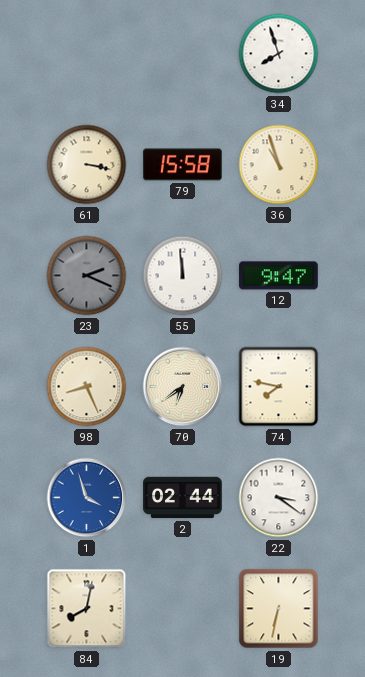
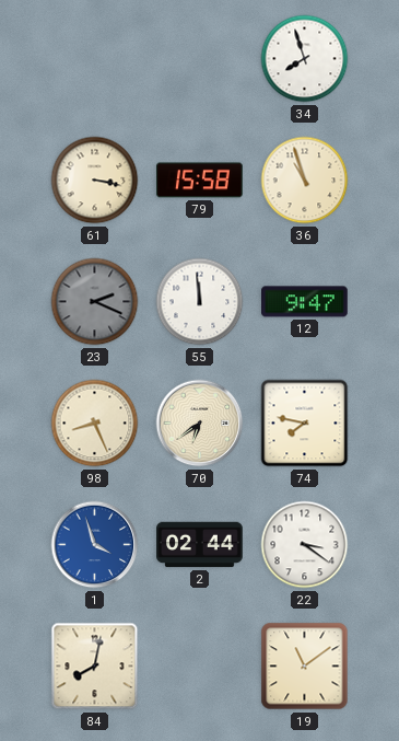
19: 6:32 -> 11:09 (305, 667)
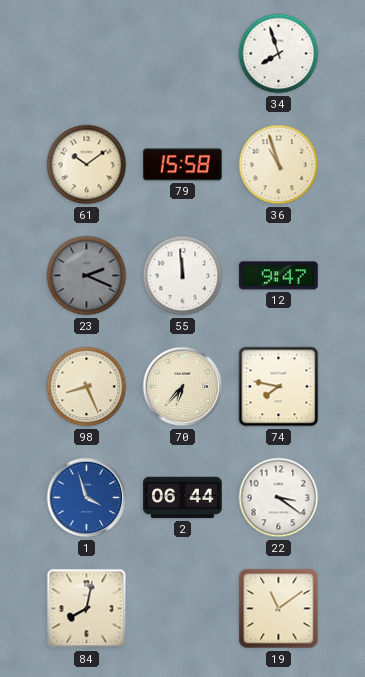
61: 3:17 -> 10:09 (87, 165)
70: 6:39 -> 6:37 (183, 387)
2: 02:44 -> 06:44 (183, 498)
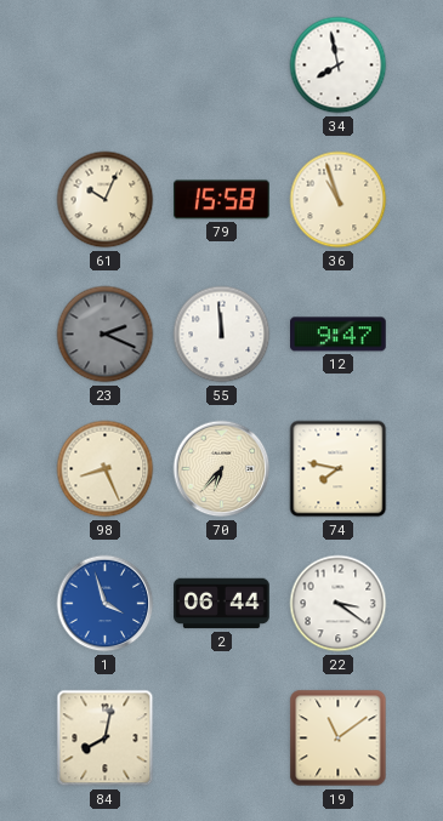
34: 7:57 -> 7:58 (339, 65)
61: 10:09 -> 10:04 (106, 200)
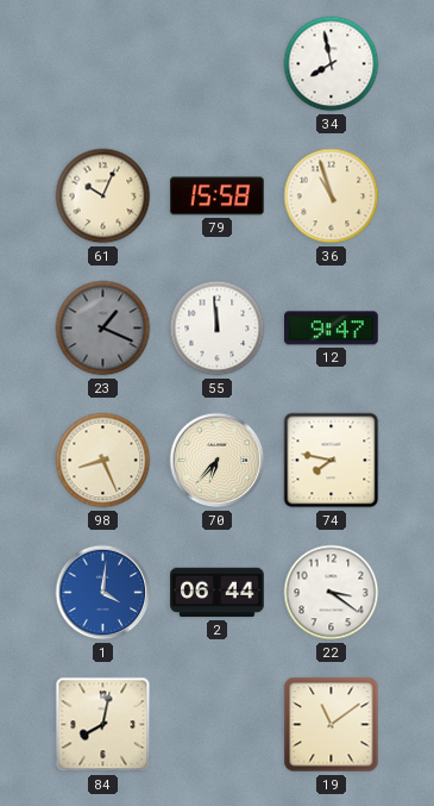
23: 2:19 -> 1:19 (103, 329)
1: 3:57 -> 4:01 (103, 593)
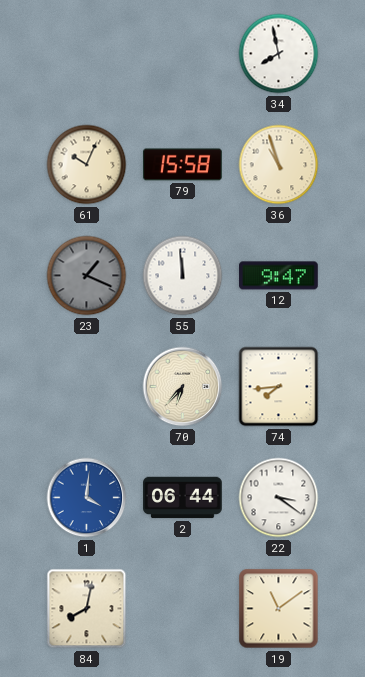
98: 8:26 -> none (103, 461)
74: 7:47 -> 7:44 (279, 387)
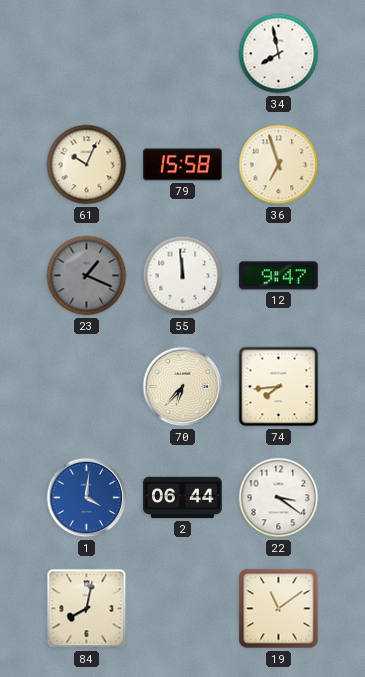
36: 10:57 -> 6:57 (279, 165)
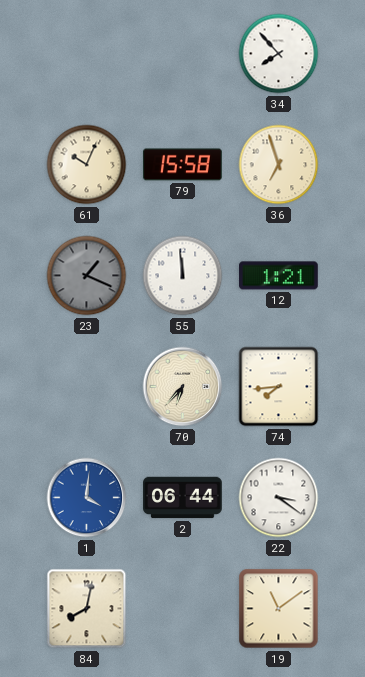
34: 7:58 -> 7:53 (279, 54)
12: 9:47 -> 1:21 (279, 276)
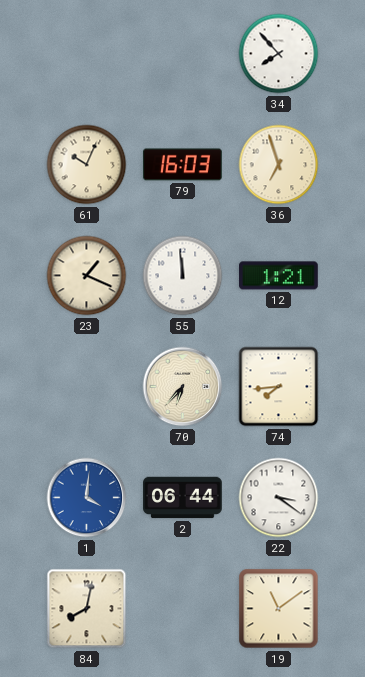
79: 15:58 -> 16:03 (183, 165)
23 dial: grey -> cream (87, 276)
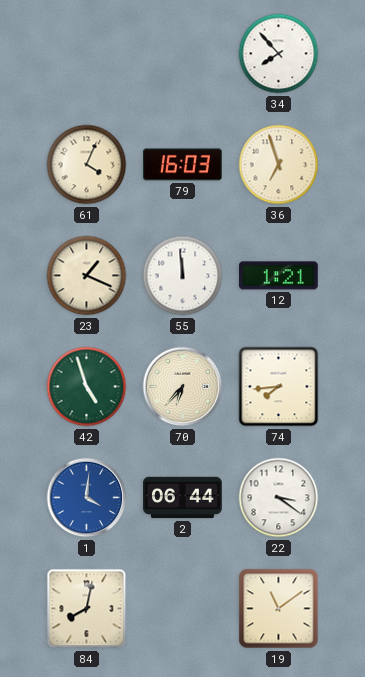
61: 10:04 -> 4:04 (87, 165)
42: none -> 4:57 (87, 387)
